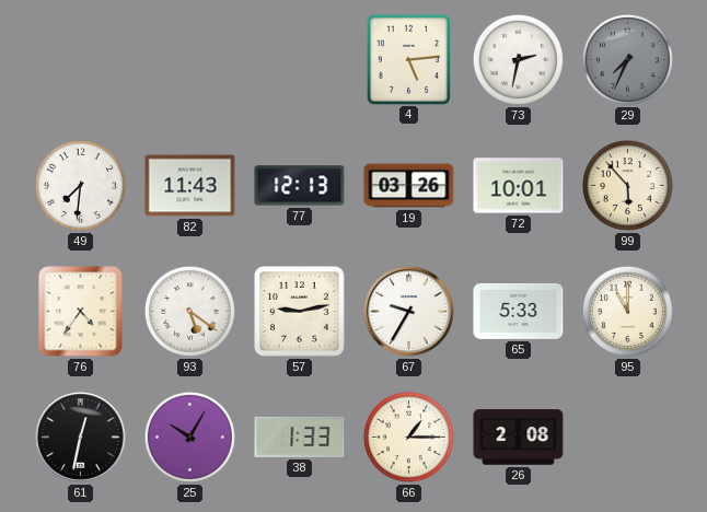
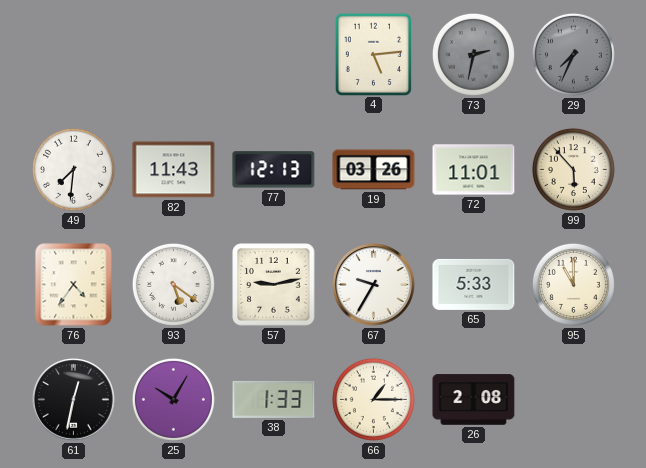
73 dial: white -> grey (473, 54)
72: 10:01 -> 11:01 (474, 170)
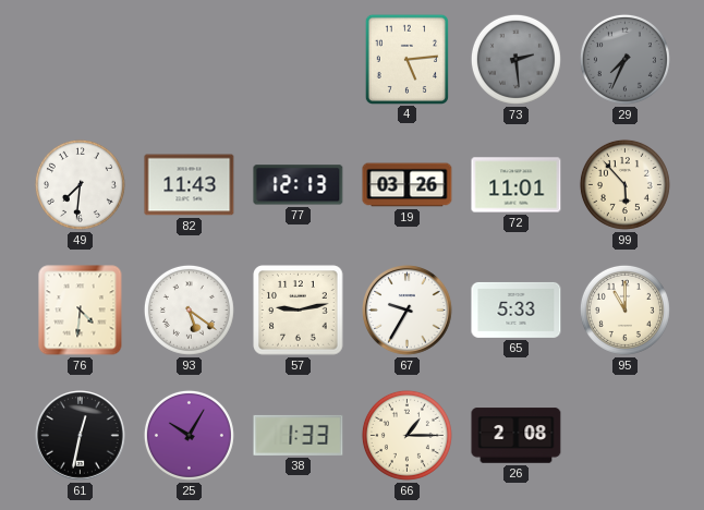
73: 2:32 -> 2:29 (515, 59)
76: 4:36 -> 4:31 (81, 311)
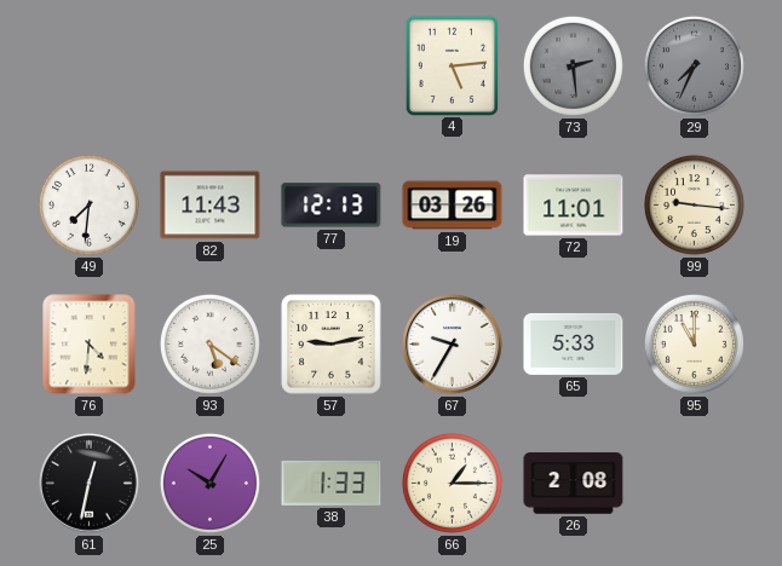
99: 5:53 -> 9:16 (694, 204)
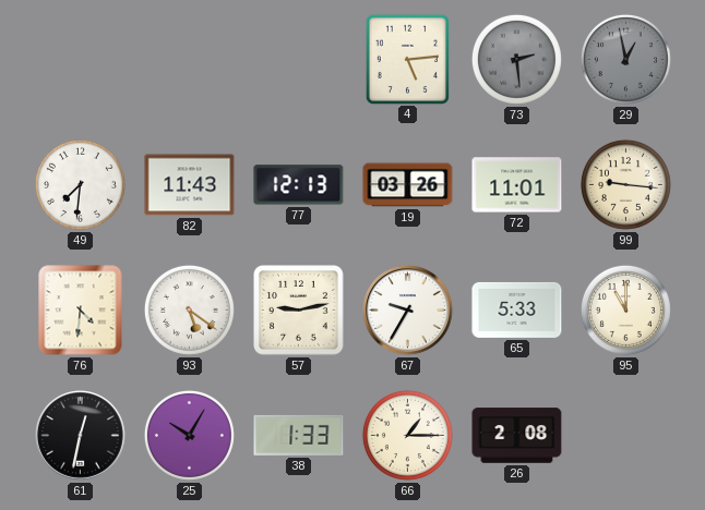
29: 7:34 -> 12:58 (625, 59)
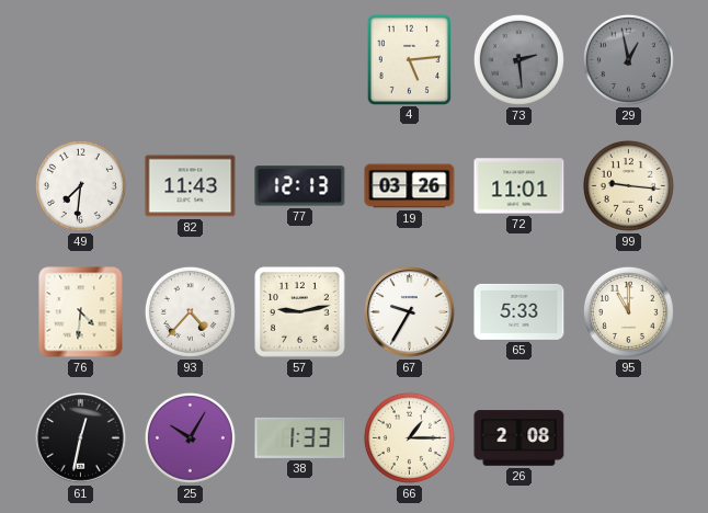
93: 5:21 -> 4:37 (190, 311)
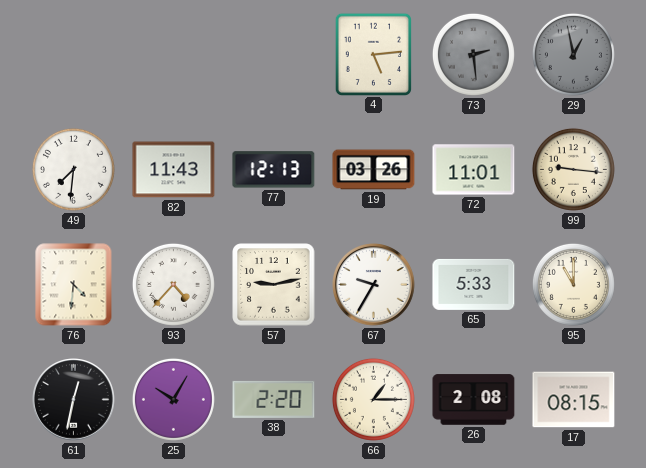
38: 1:33 -> 2:20 (274, 399)
17: none -> 08:15 (574, 400)
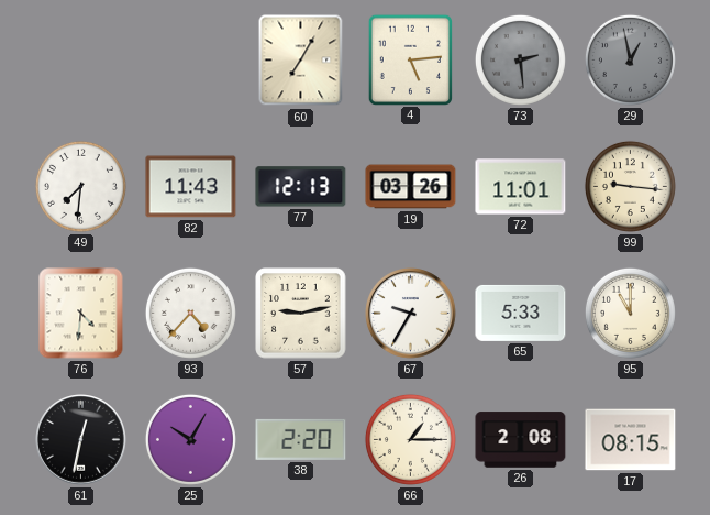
60: none -> 7:05 (301, 61)
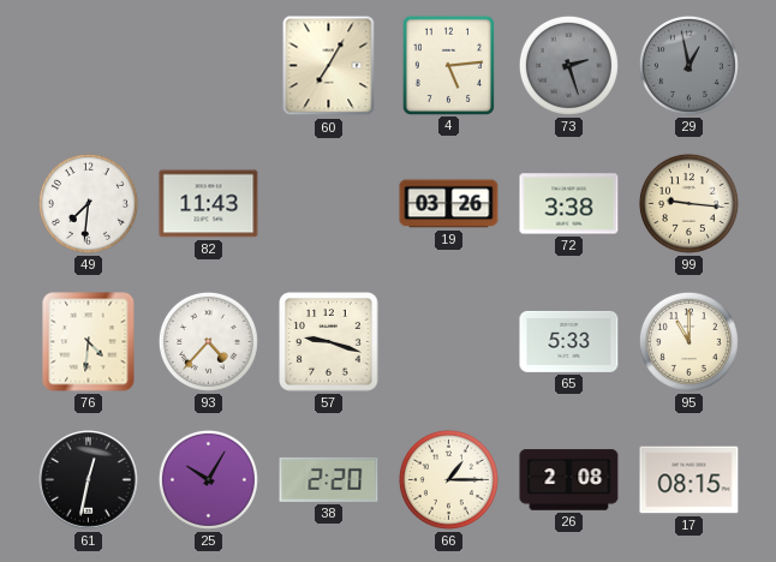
73: 2:29 -> 2:27 (568, 65)
77: 12:13 -> none (301, 187)
72: 11:01 -> 3:38 (569, 204)
57: 9:13 -> 9:18 (329, 342)
67: 9:35 -> none (411, 314)
